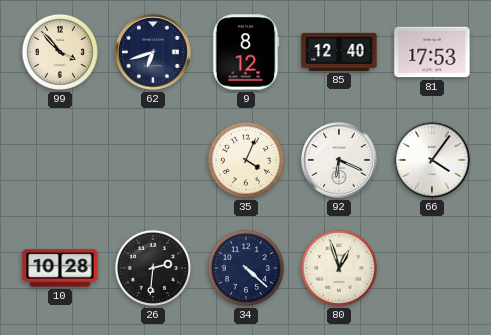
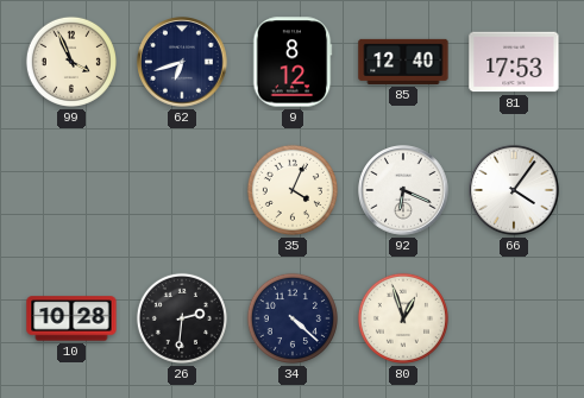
99: 3:53 -> 3:56 (71, 62)
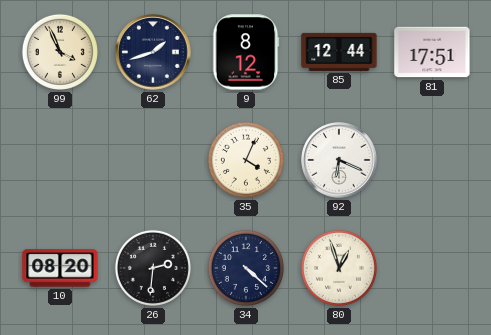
62: 6:42 -> 1:42 (153, 52)
85: 12:40 -> 12:44 (339, 52)
81: 17:53 -> 17:51 (432, 52)
66: 4:06 -> none (514, 190)
10: 10:28 -> 08:20 (60, 268)
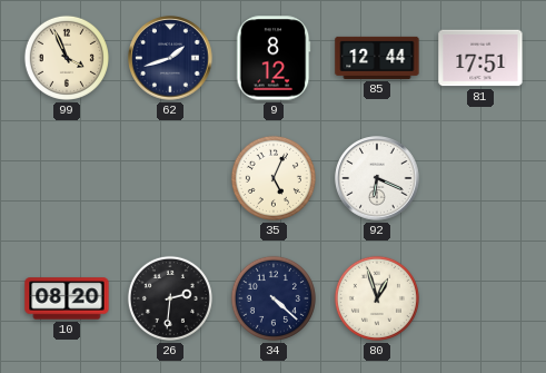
35: 4:04 -> 5:04 (274, 178)
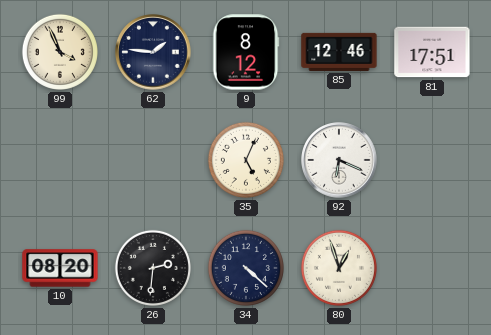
62: 1:42 -> 1:46 (153, 52)
85: 12:44 -> 12:46 (339, 52)
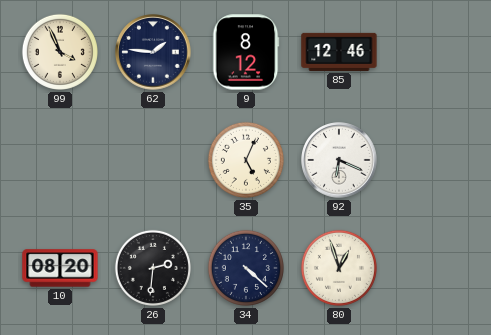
81: 17:51 -> none (432, 52)
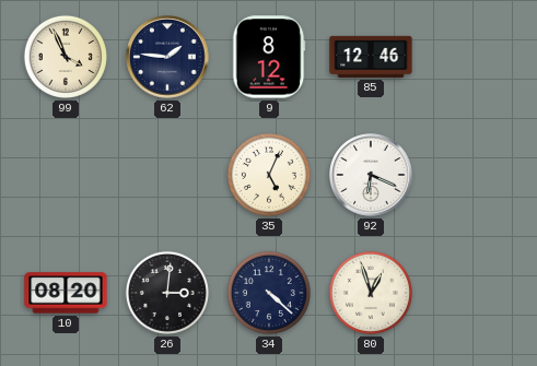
26: 2:31 -> 3:01 (167, 293)
